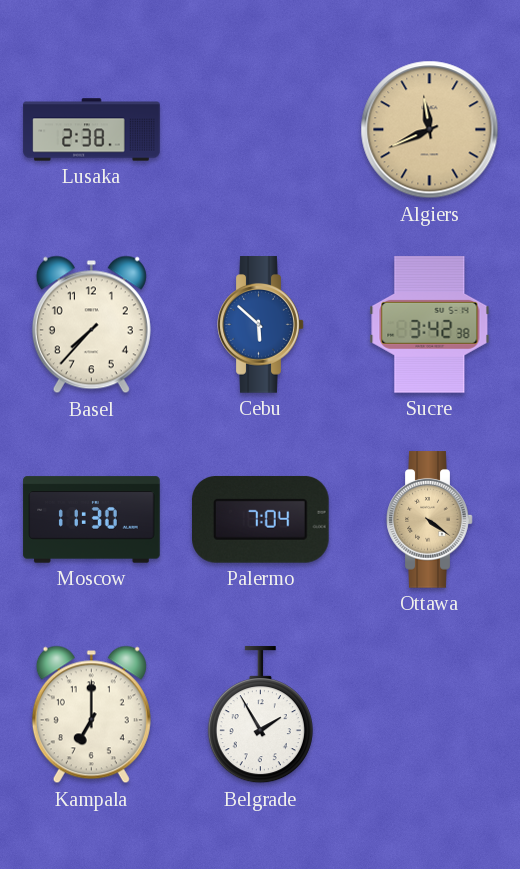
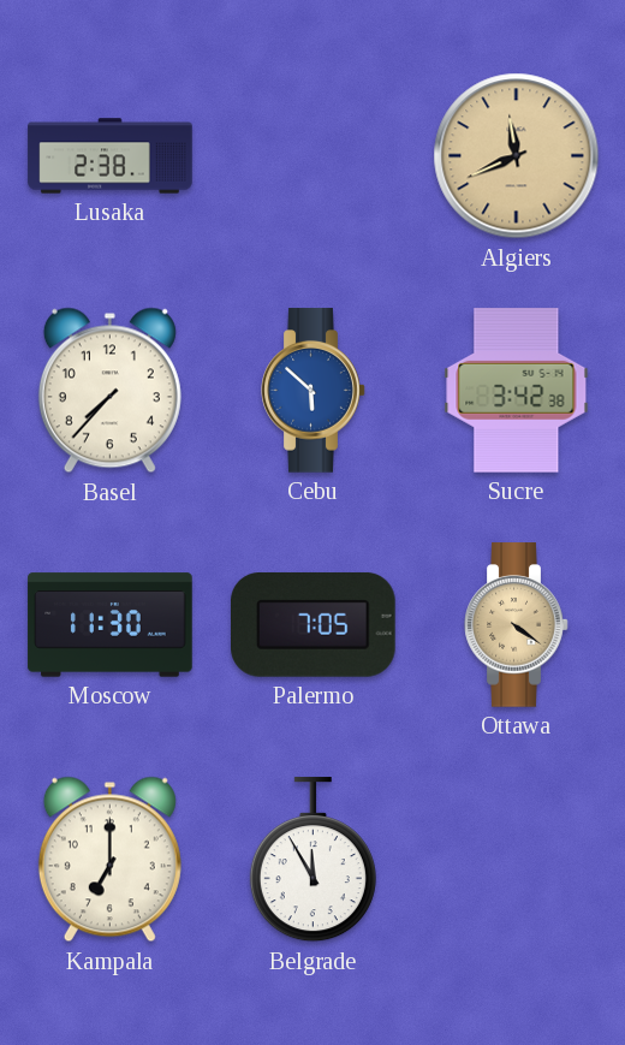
Palermo: 7:04 -> 7:05 (314, 624)
Belgrade: 1:55 -> 11:55 (312, 860)
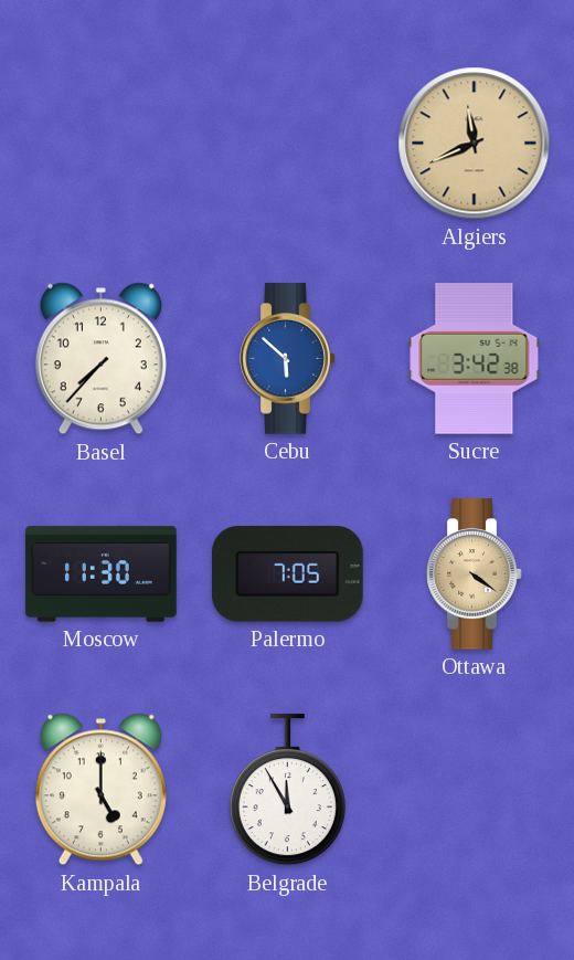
Lusaka: 2:38 -> none (111, 156)
Kampala: 7:00 -> 5:00 (100, 790)
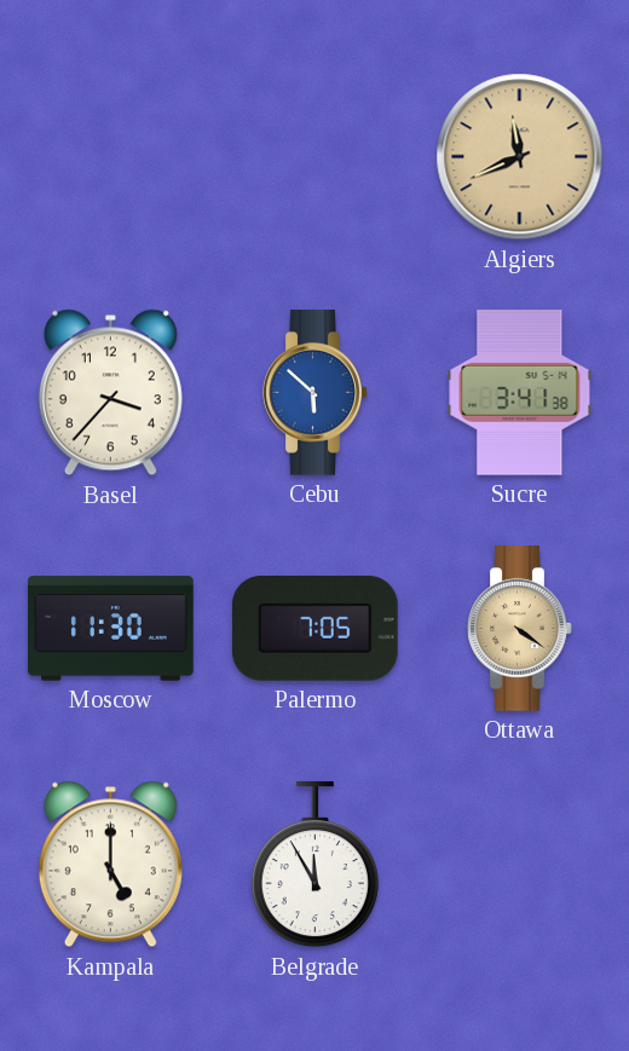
Basel: 7:37 -> 3:37 (110, 393)
Sucre: 3:42 -> 3:41 (520, 393)
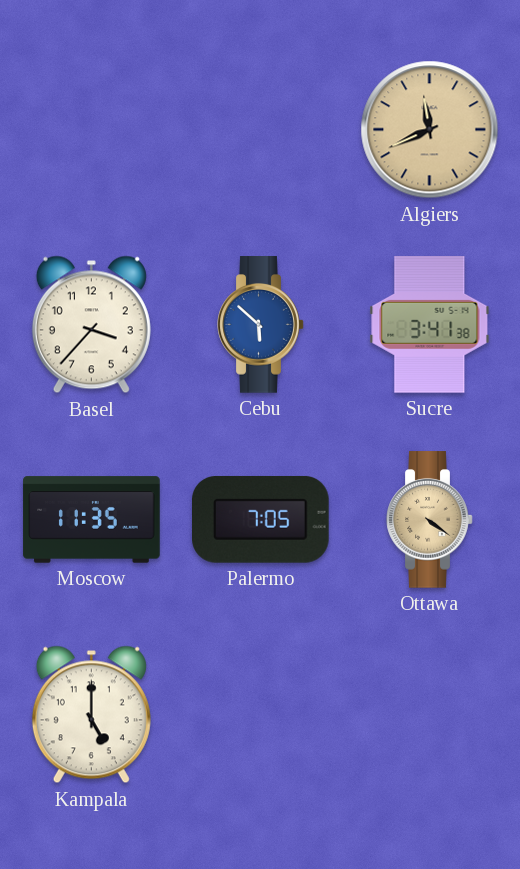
Moscow: 11:30 -> 11:35 (92, 520)
Belgrade: 11:55 -> none (314, 865)
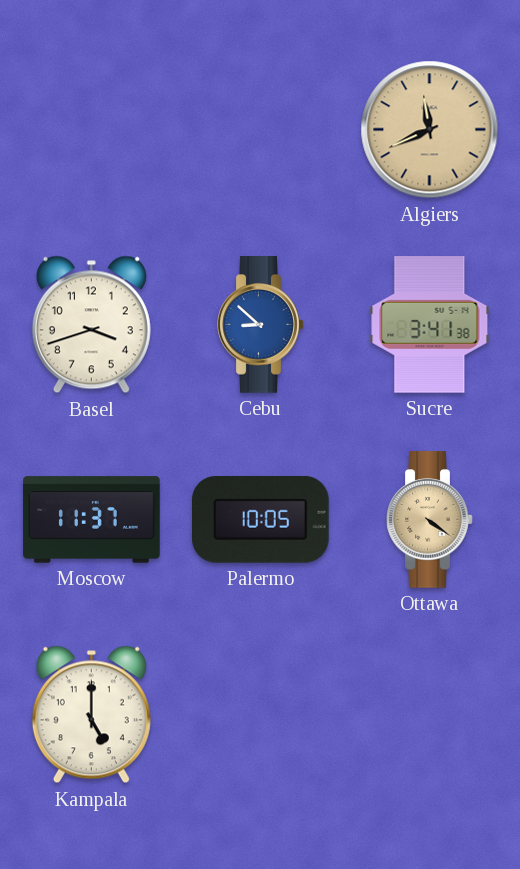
Basel: 3:37 -> 3:42 (91, 325)
Cebu: 5:52 -> 8:52 (261, 325)
Moscow: 11:35 -> 11:37 (92, 520)
Palermo: 7:05 -> 10:05 (261, 519)
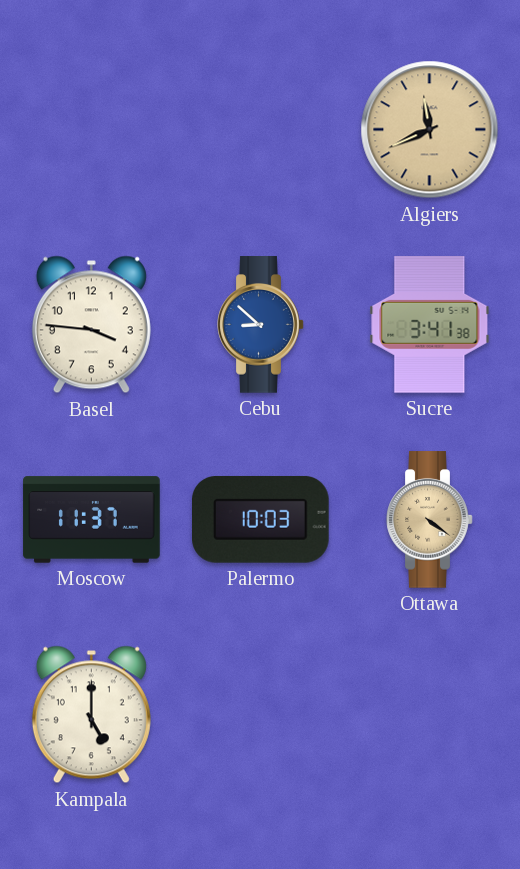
Basel: 3:42 -> 3:46 (91, 325)
Palermo: 10:05 -> 10:03 (261, 519)
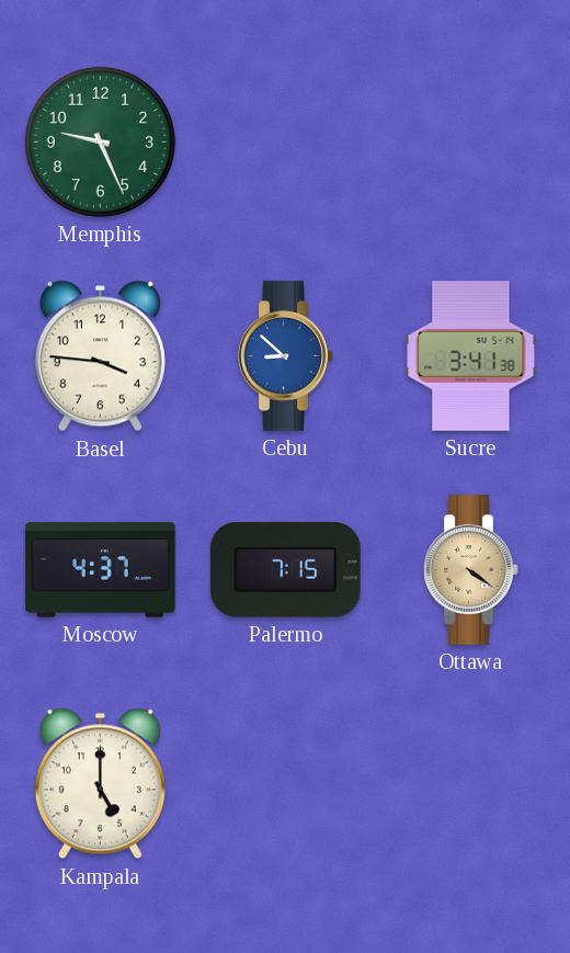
Memphis: none -> 9:26 (100, 141)
Algiers: 11:41 -> none (430, 130)
Moscow: 11:37 -> 4:37 (101, 570)
Palermo: 10:03 -> 7:15 (286, 569)
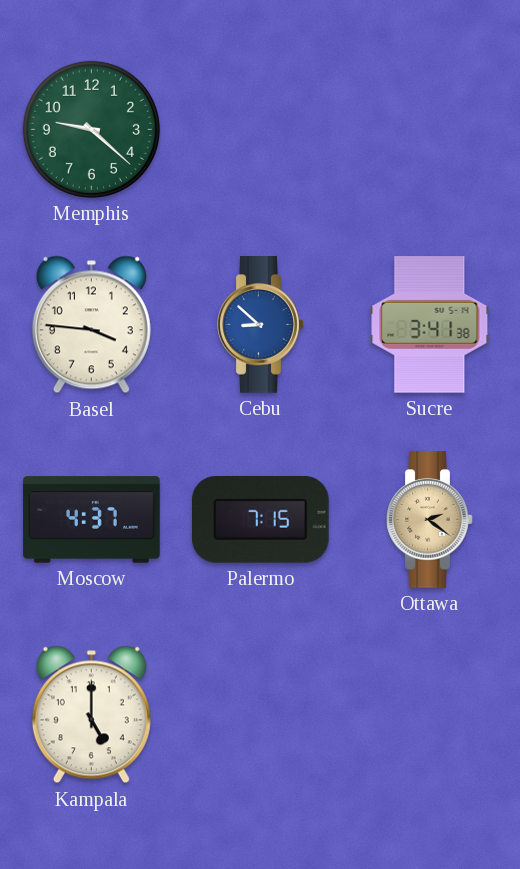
Memphis: 9:26 -> 9:22 (91, 129)
Ottawa: 4:21 -> 2:21 (430, 520)
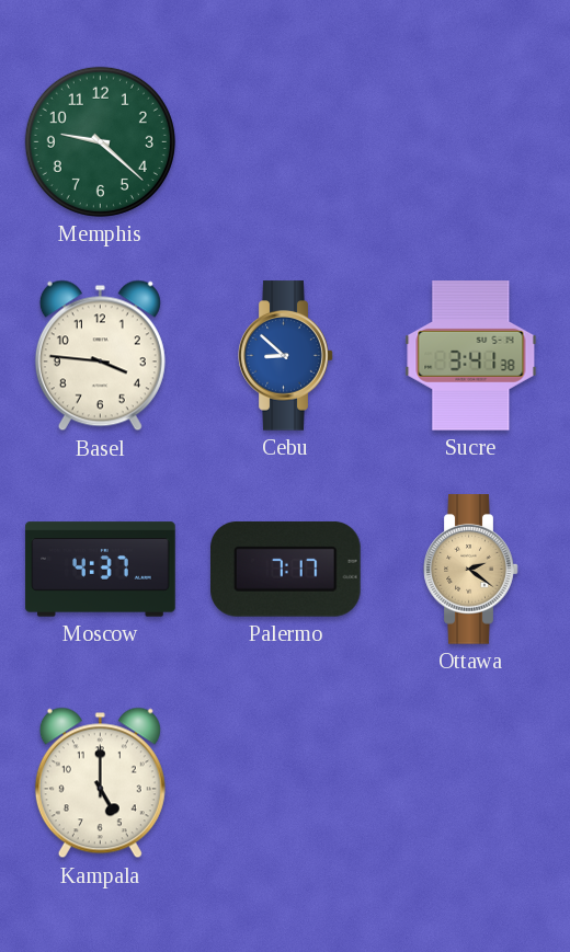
Palermo: 7:15 -> 7:17 (286, 569)
